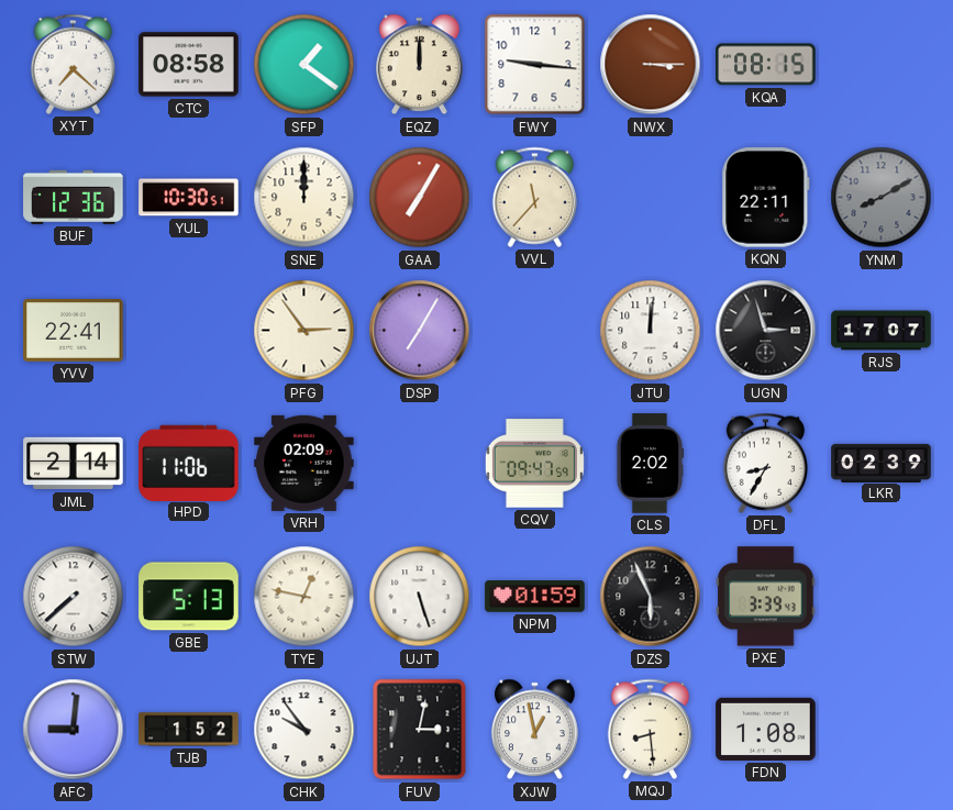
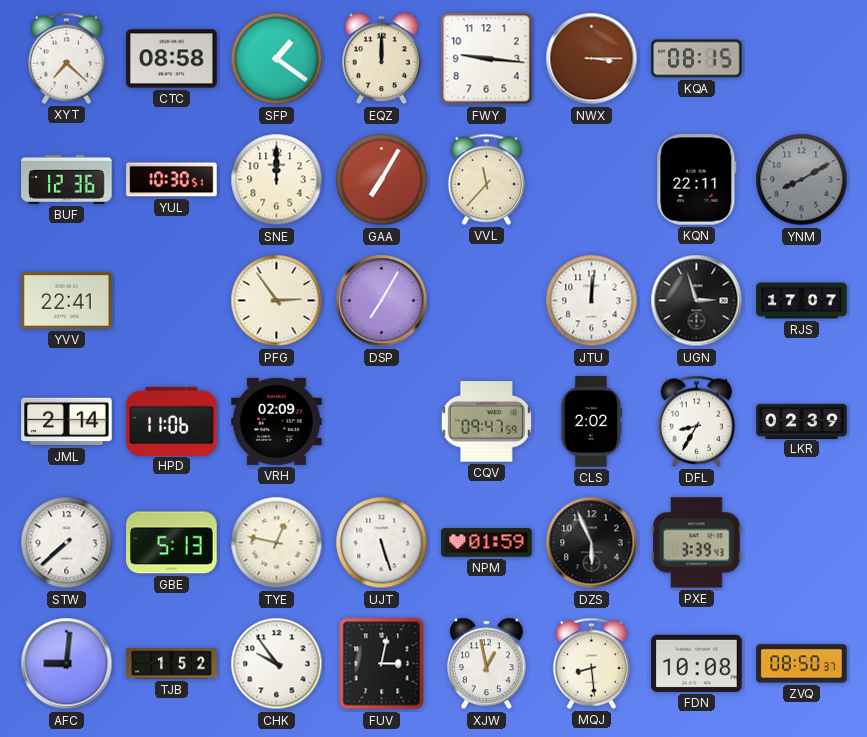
FDN: 1:08 -> 10:08 (697, 663)
ZVQ: none -> 08:50 (802, 664)
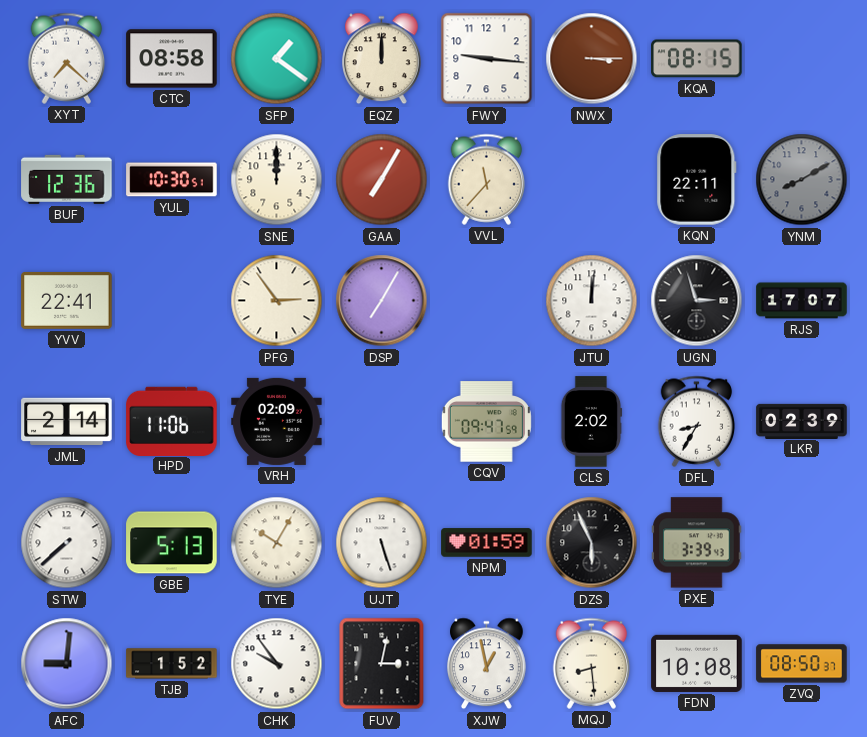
TYE: 12:47 -> 10:05 (277, 543)
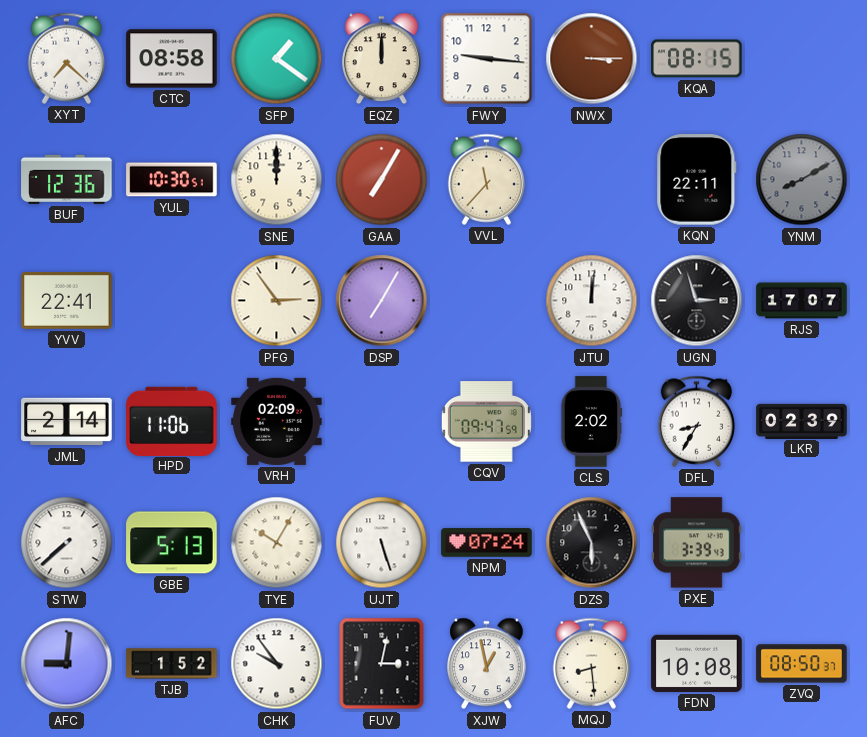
NPM: 01:59 -> 07:24 (487, 543)
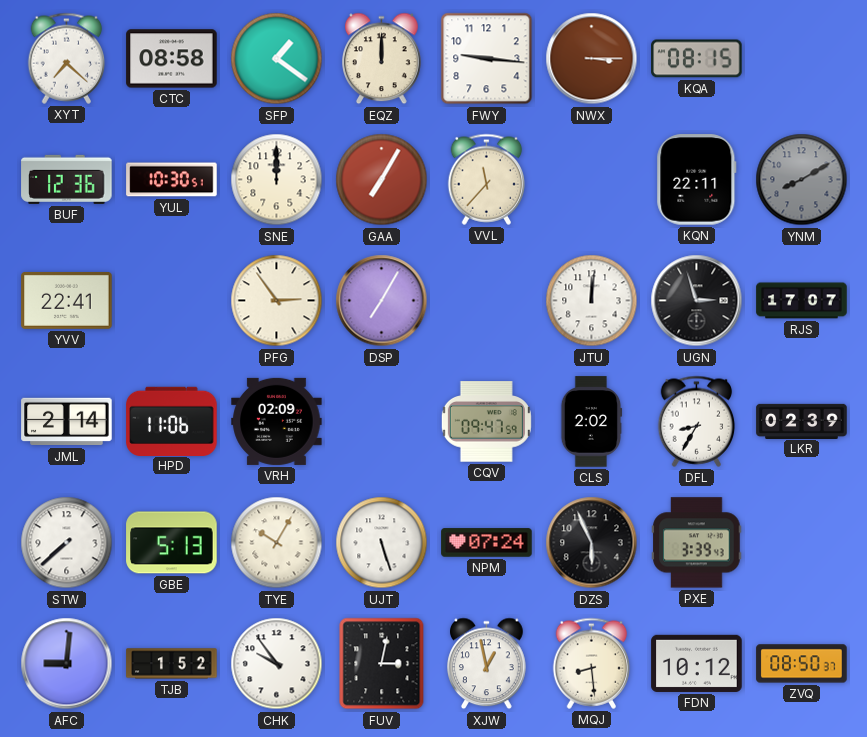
FDN: 10:08 -> 10:12 (697, 663)
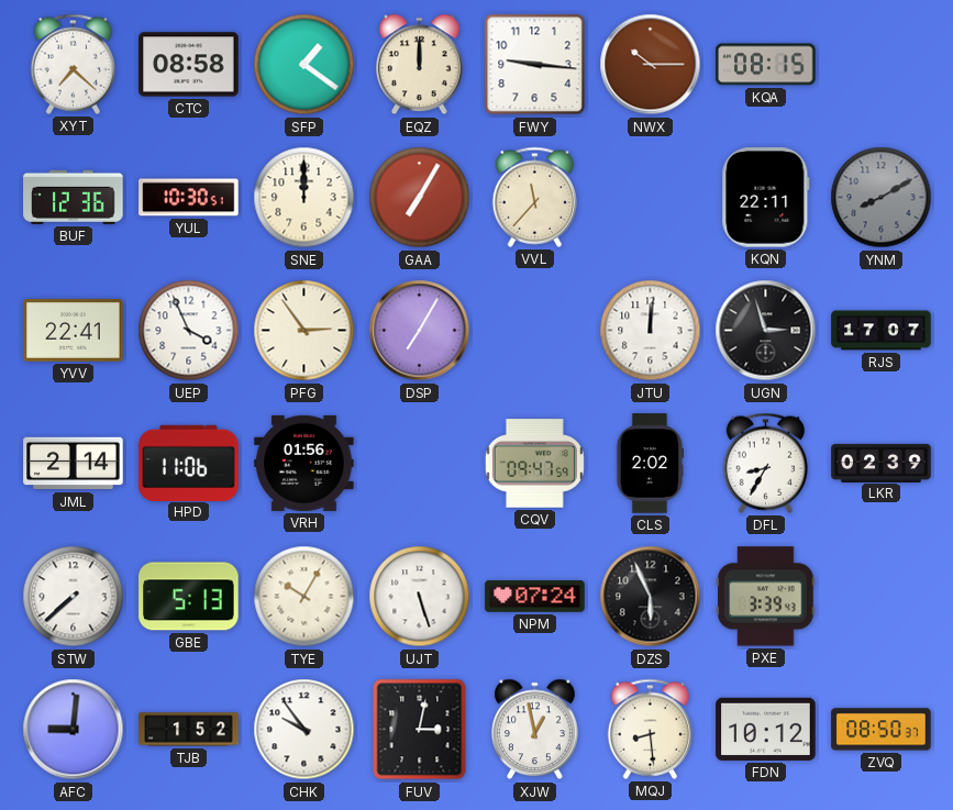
NWX: 3:15 -> 10:15 (651, 65)
UEP: none -> 3:56 (189, 331)
VRH: 02:09 -> 01:56 (304, 463)
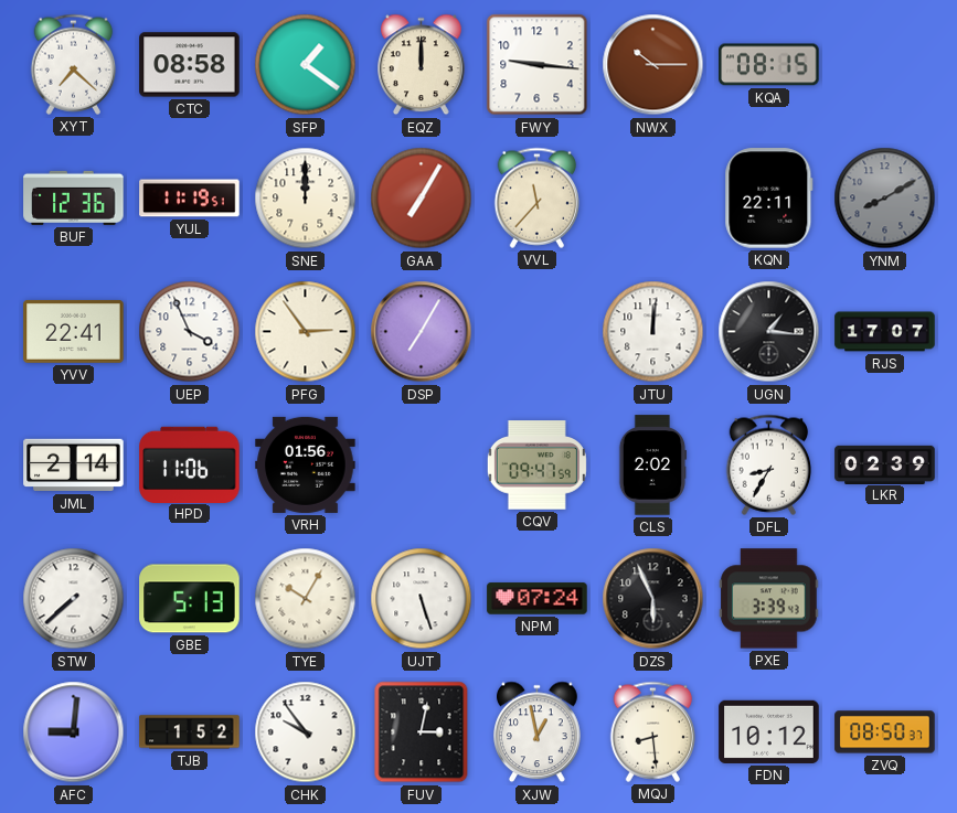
YUL: 10:30 -> 11:19 (190, 199)
UGN: 2:57 -> 1:16 (769, 332)
